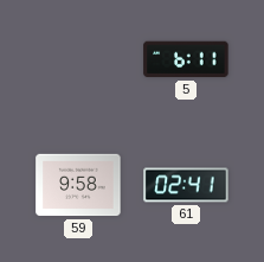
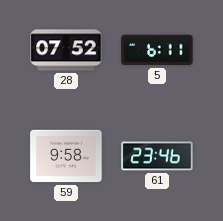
28: none -> 07:52 (66, 50)
61: 02:41 -> 23:46 (157, 156)
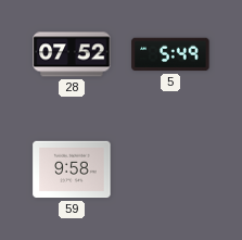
5: 6:11 -> 5:49 (170, 54)
61: 23:46 -> none (157, 156)
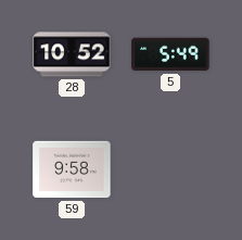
28: 07:52 -> 10:52 (72, 54)
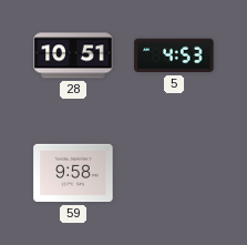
28: 10:52 -> 10:51 (73, 55)
5: 5:49 -> 4:53 (174, 55)
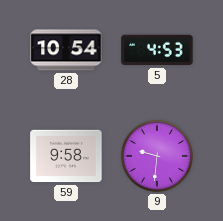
28: 10:51 -> 10:54 (66, 50)
9: none -> 9:31 (157, 156)
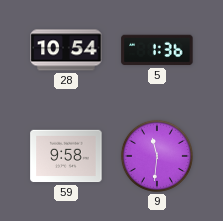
5: 4:53 -> 1:36 (157, 50)
9: 9:31 -> 11:31 (157, 156)
